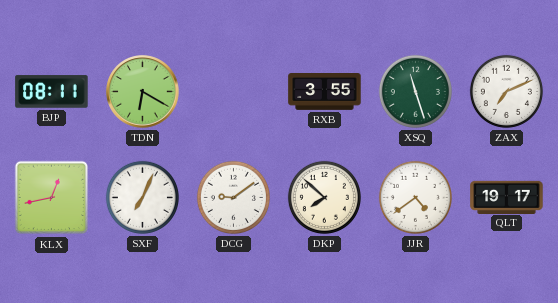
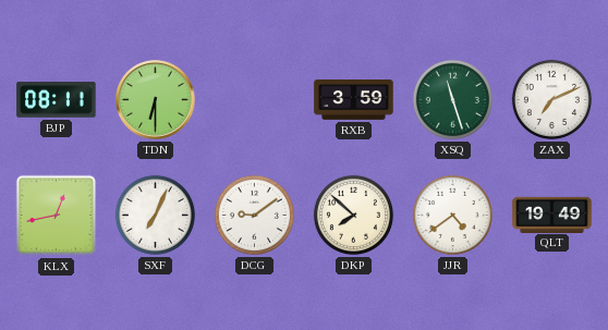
TDN: 6:20 -> 6:30 (156, 100)
RXB: 3:55 -> 3:59 (354, 100)
QLT: 19:17 -> 19:49 (552, 215)
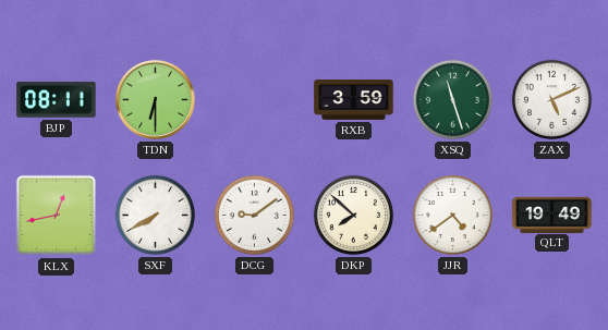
ZAX: 7:11 -> 5:11 (551, 99)
SXF: 7:04 -> 7:40 (155, 215)
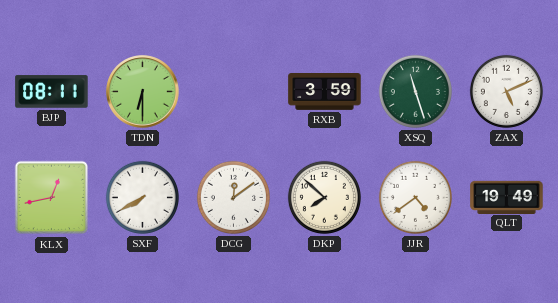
DCG: 9:09 -> 12:09 (233, 197)
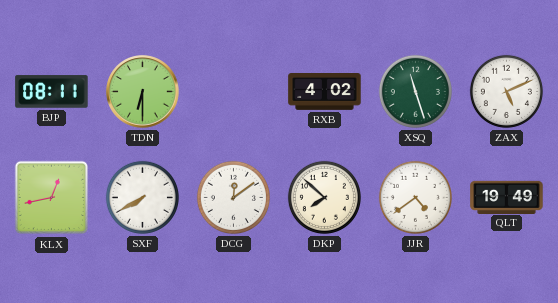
RXB: 3:59 -> 4:02 (325, 92)
